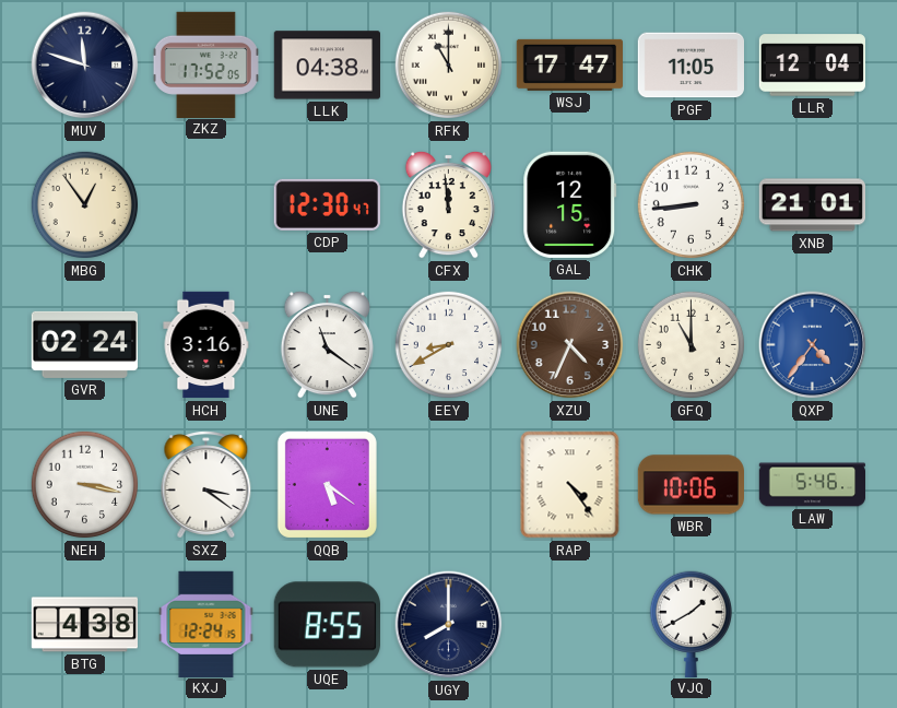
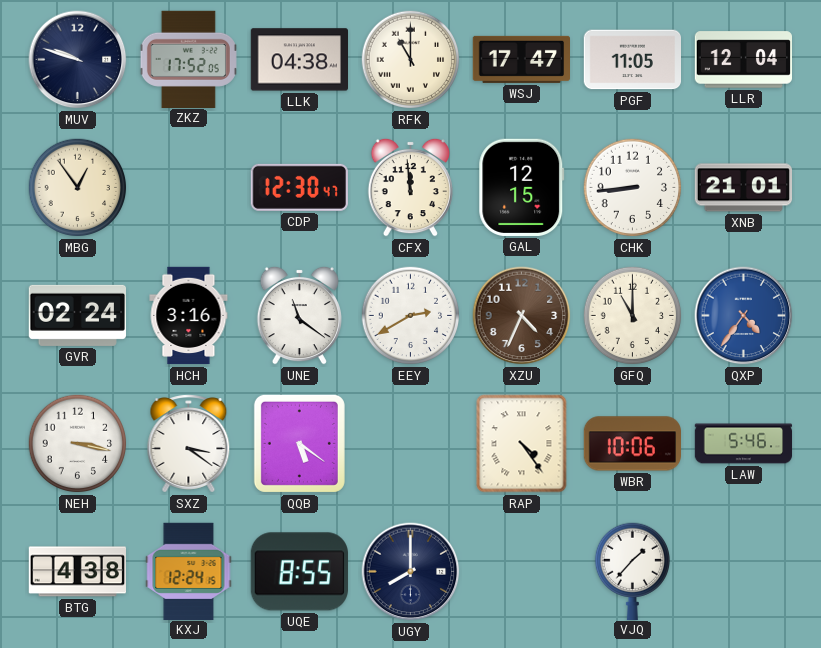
MUV: 11:48 -> 9:48 (78, 60)
EEY: 8:40 -> 2:40 (411, 316)
VJQ: 1:40 -> 1:37 (632, 571)
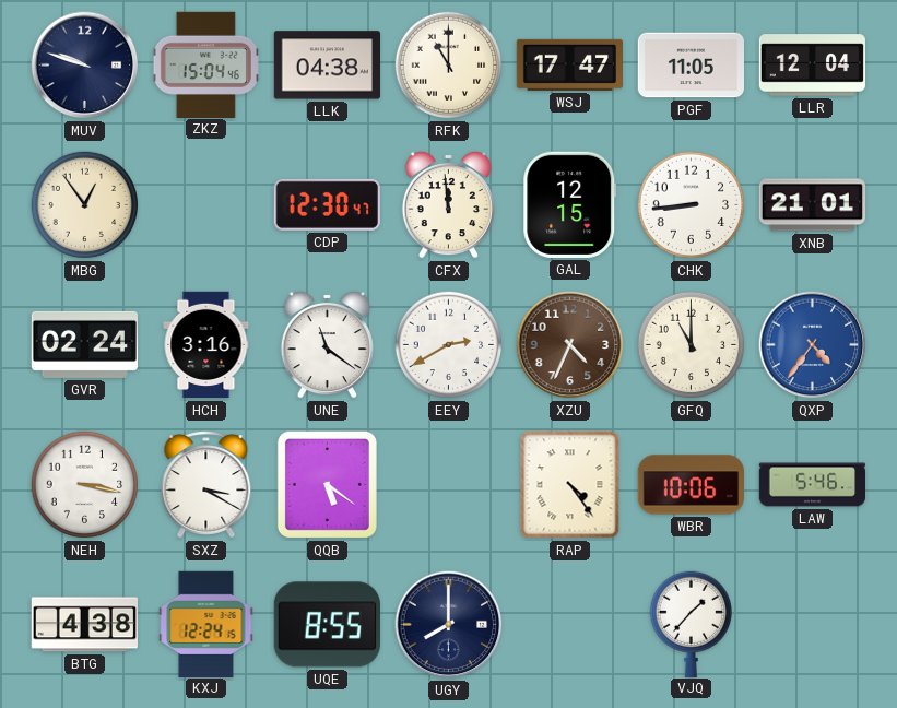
ZKZ: 17:52 -> 15:04 (205, 64)
SXZ: 3:21 -> 3:20 (206, 485)
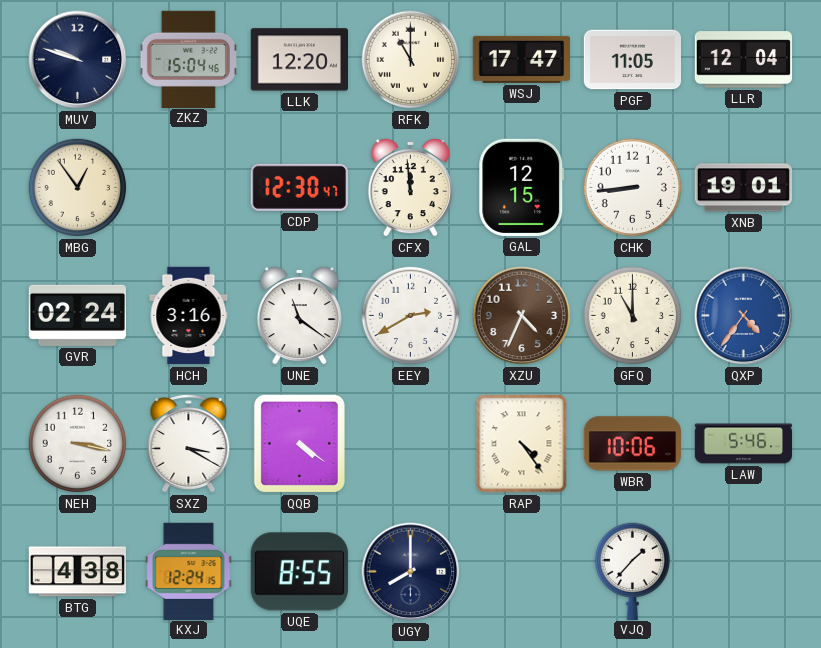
LLK: 04:38 -> 12:20 (299, 60)
XNB: 21:01 -> 19:01 (743, 188)
QQB: 5:21 -> 4:21 (299, 443)
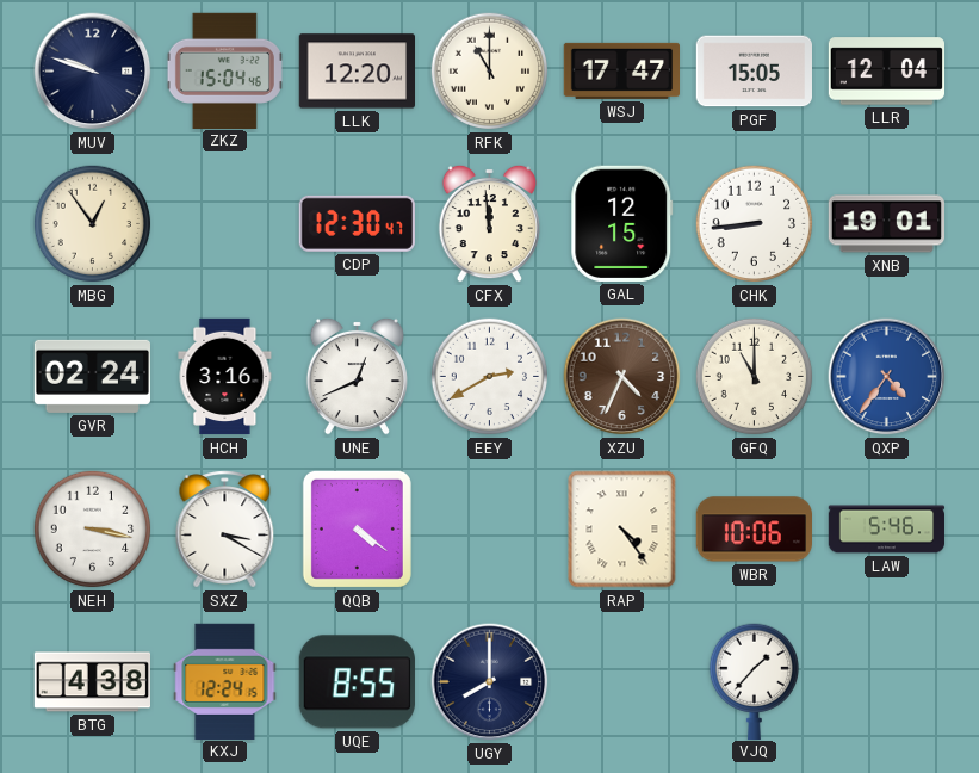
PGF: 11:05 -> 15:05 (754, 72)
UNE: 11:21 -> 12:41 (357, 376)
